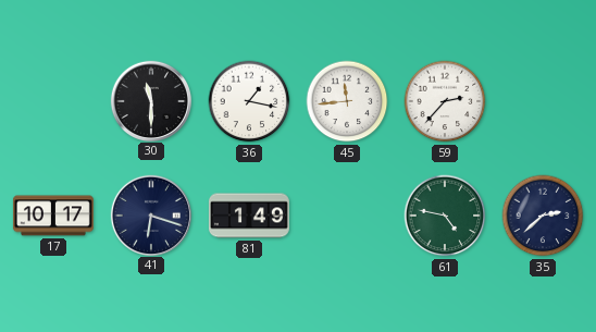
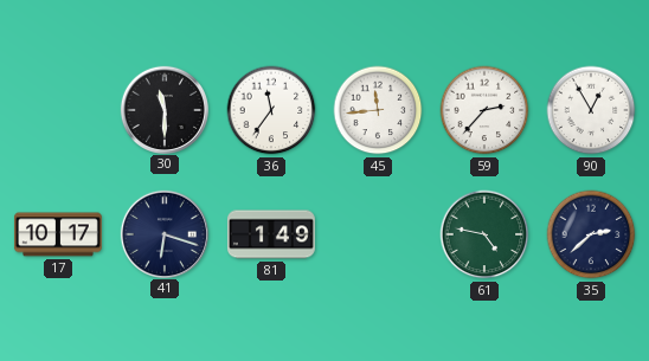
36: 1:17 -> 11:36 (271, 110)
90: none -> 12:55 (591, 110)
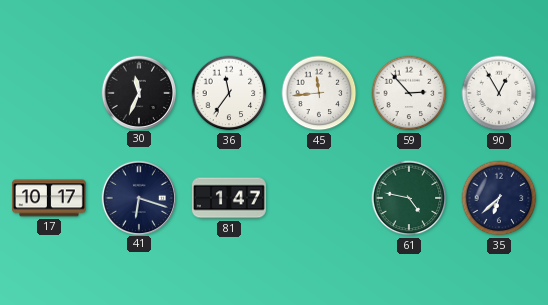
30: 11:30 -> 11:34 (138, 92)
59: 2:37 -> 2:53 (409, 93)
81: 1:49 -> 1:47 (229, 198)
35: 2:38 -> 6:38 (499, 198)
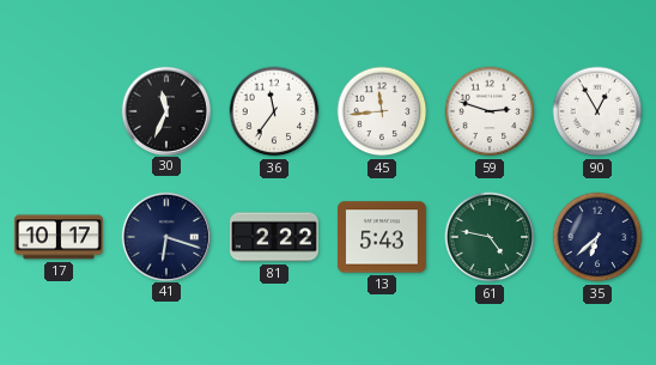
59: 2:53 -> 2:48 (490, 111)
81: 1:47 -> 2:22 (274, 237)
13: none -> 5:43 (382, 237)
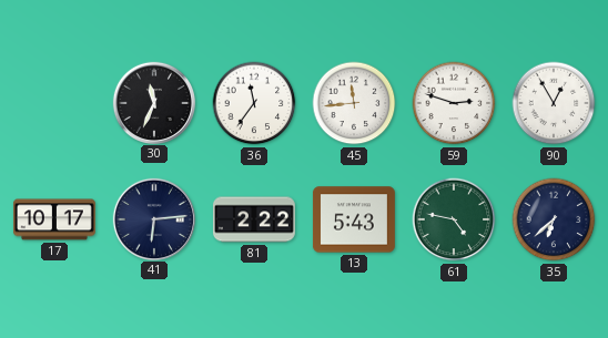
41: 6:18 -> 6:14 (153, 218)
